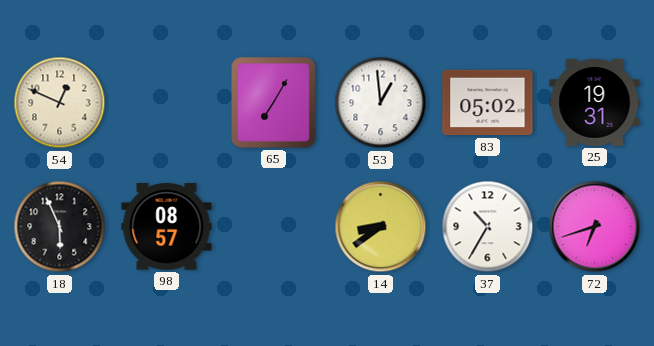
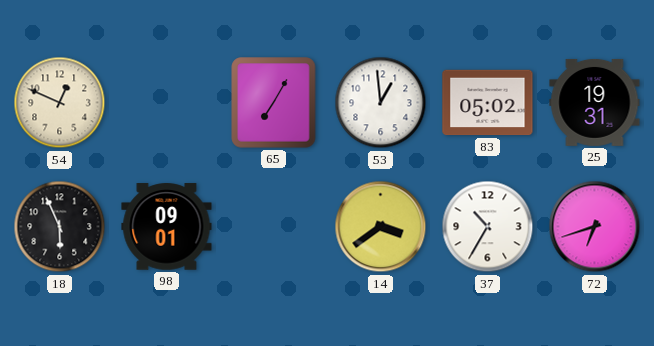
98: 08:57 -> 09:01 (167, 227)
14: 8:39 -> 3:39 (381, 227)
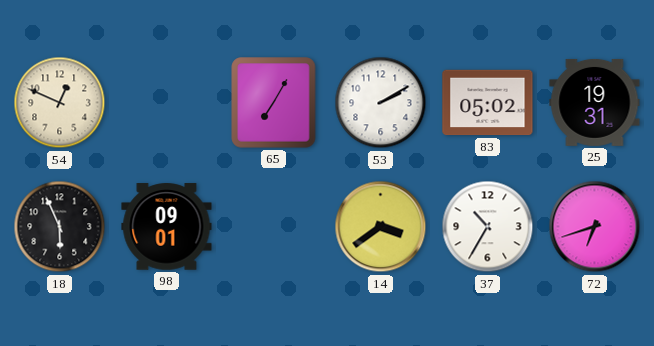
53: 12:59 -> 2:10 (381, 103)
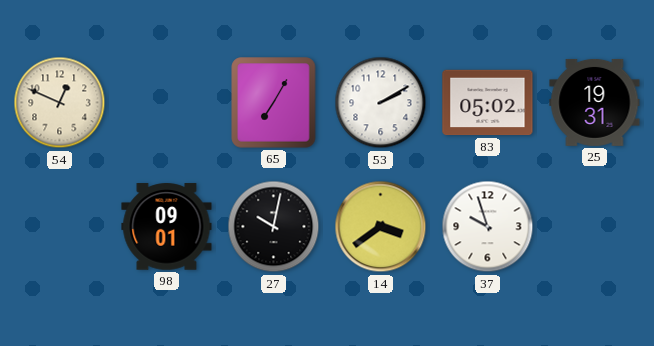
18: 5:56 -> none (60, 227)
27: none -> 10:02 (274, 227)
37: 10:35 -> 9:57 (488, 227)
72: 6:42 -> none (595, 227)
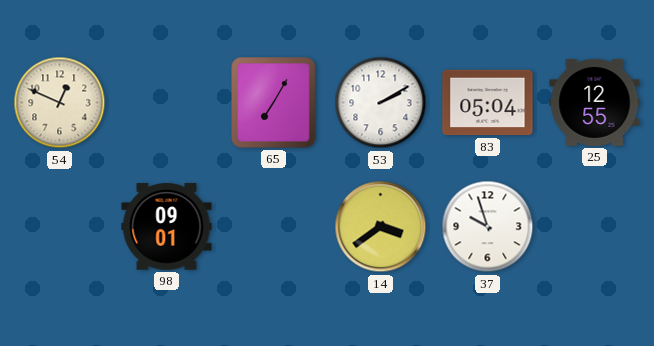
83: 05:02 -> 05:04 (488, 103)
25: 19:31 -> 12:55 (595, 102)
27: 10:02 -> none (274, 227)
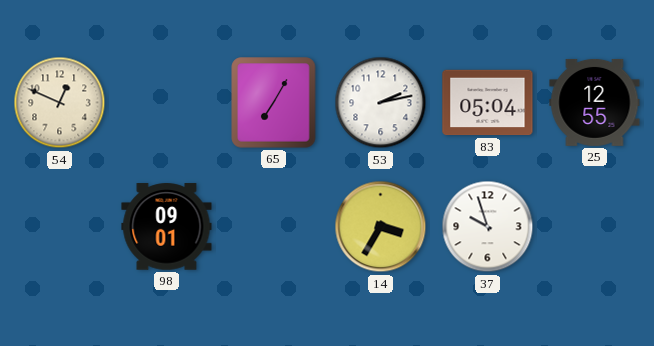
53: 2:10 -> 2:13 (381, 103)
14: 3:39 -> 3:35 (381, 227)
